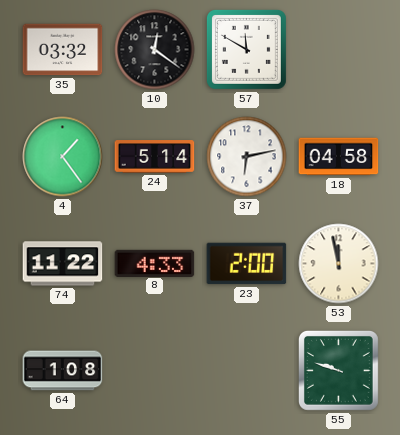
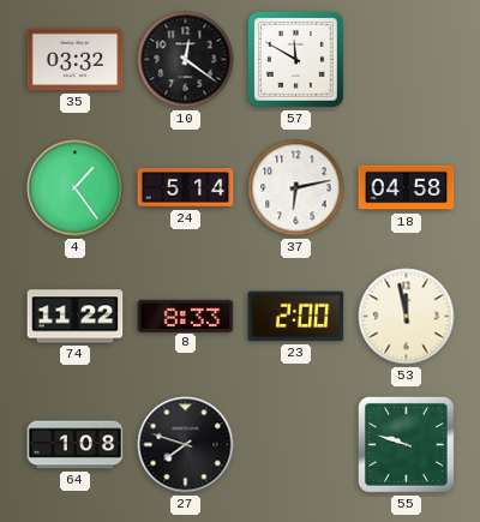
8: 4:33 -> 8:33 (186, 316)
27: none -> 7:48 (186, 445)
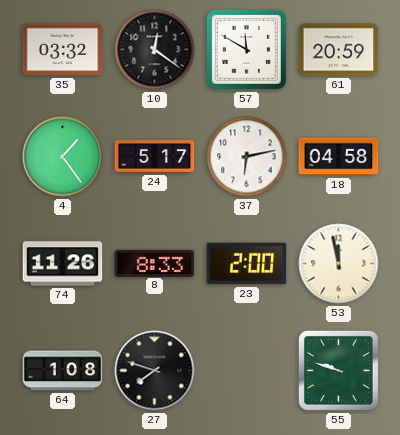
61: none -> 20:59 (339, 50)
24: 5:14 -> 5:17 (155, 157)
74: 11:22 -> 11:26 (63, 264)
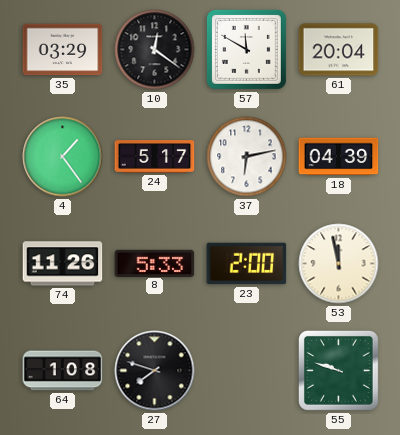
35: 03:32 -> 03:29 (63, 50)
61: 20:59 -> 20:04 (339, 50)
18: 04:58 -> 04:39 (339, 157)
8: 8:33 -> 5:33 (155, 263)
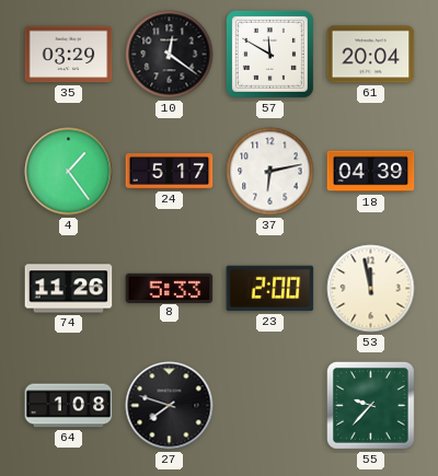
55: 9:48 -> 9:37 (370, 405)
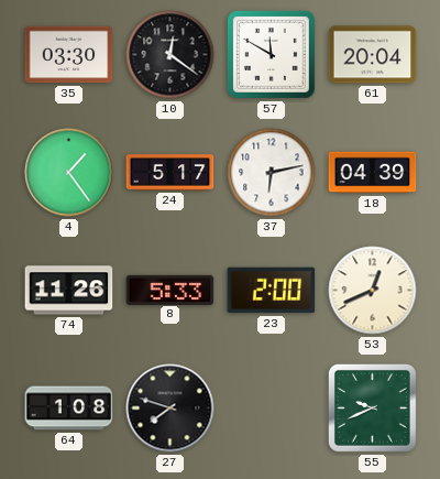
35: 03:29 -> 03:30 (69, 55)
53: 11:58 -> 12:41 (373, 291)
55: 9:37 -> 9:41 (372, 407)
